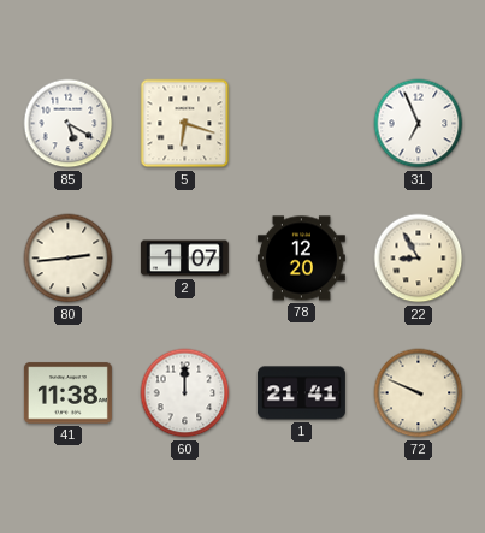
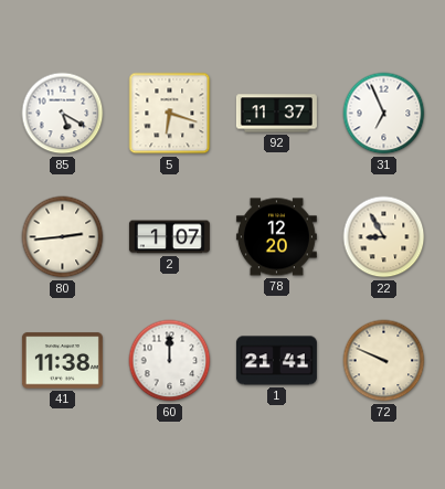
92: none -> 11:37 (276, 114)
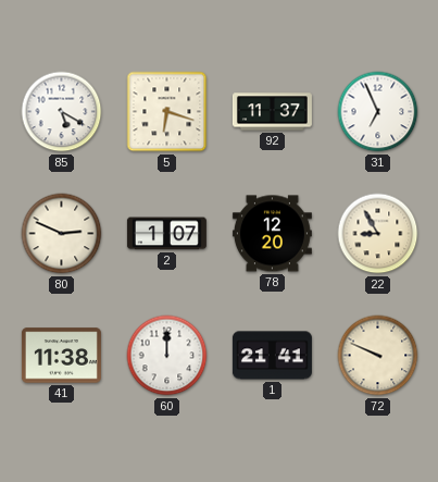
80: 2:44 -> 2:49 (62, 234)
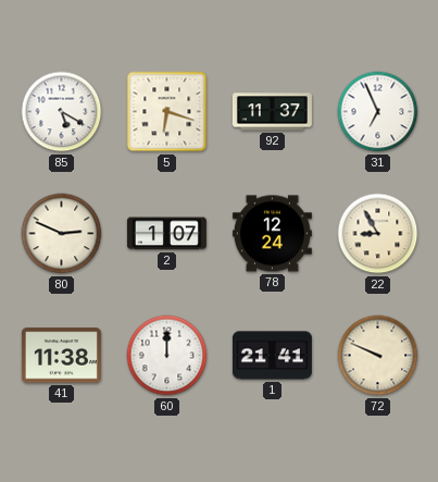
78: 12:20 -> 12:24 (272, 234)
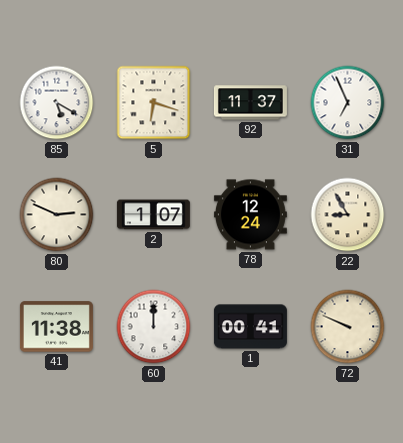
1: 21:41 -> 00:41 (250, 327)
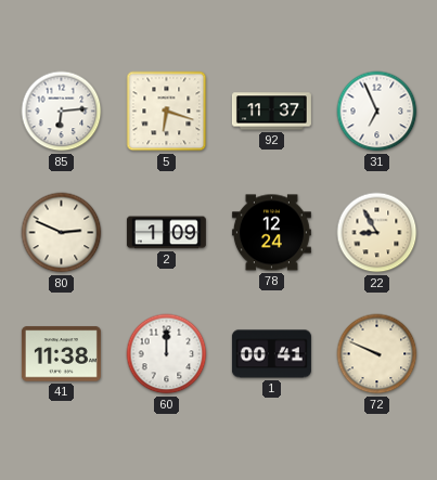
85: 5:20 -> 6:14 (62, 112)
2: 1:07 -> 1:09 (166, 233)
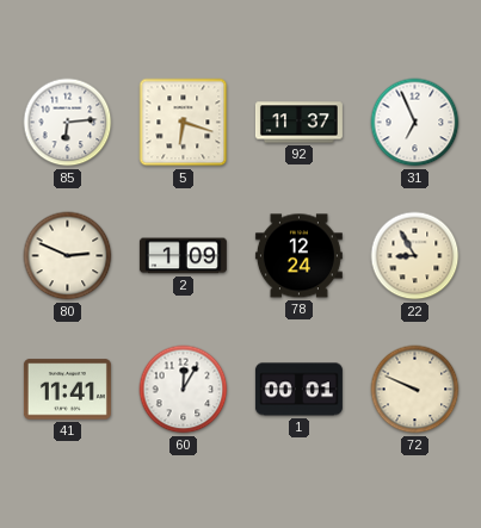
41: 11:38 -> 11:41 (67, 390)
60: 12:00 -> 12:05 (184, 390)
1: 00:41 -> 00:01 (298, 390)
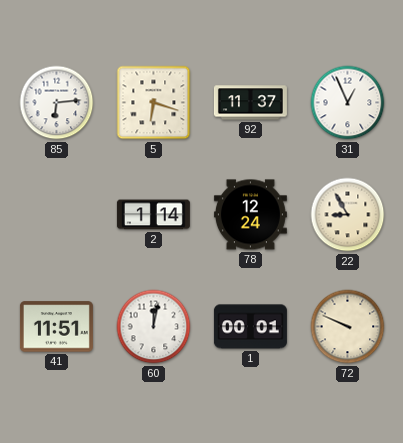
31: 6:56 -> 12:56 (348, 103)
80: 2:49 -> none (68, 256)
2: 1:09 -> 1:14 (153, 215)
41: 11:41 -> 11:51 (56, 327)
60: 12:05 -> 12:02 (154, 327)
